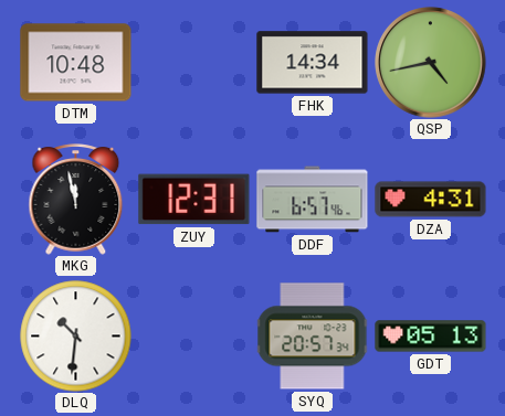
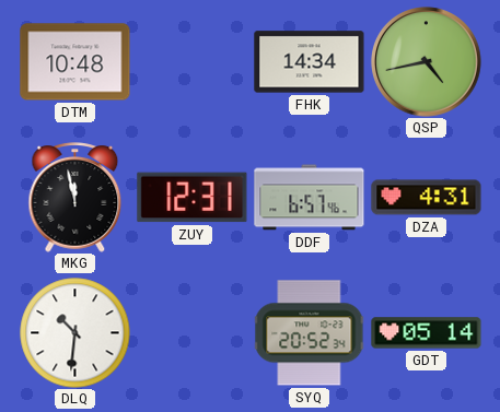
SYQ: 20:57 -> 20:52 (309, 333)
GDT: 05:13 -> 05:14 (427, 333)
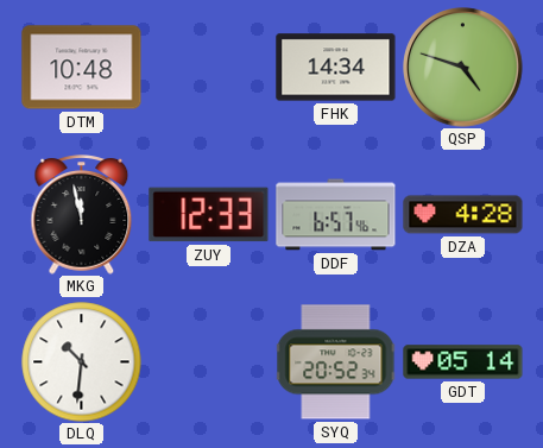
QSP: 4:43 -> 4:48 (463, 68)
ZUY: 12:31 -> 12:33 (209, 215)
DZA: 4:31 -> 4:28 (463, 215)
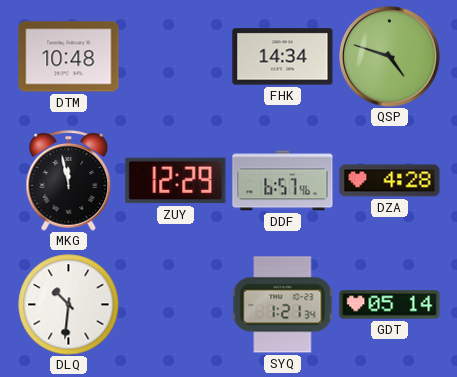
ZUY: 12:33 -> 12:29 (176, 181)
SYQ: 20:52 -> 1:21 (282, 305)
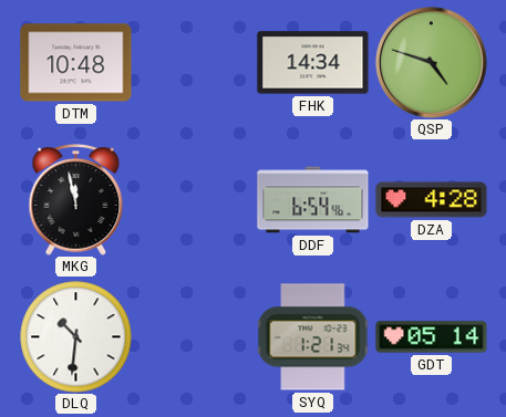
ZUY: 12:29 -> none (176, 181)
DDF: 6:57 -> 6:54 (313, 200)
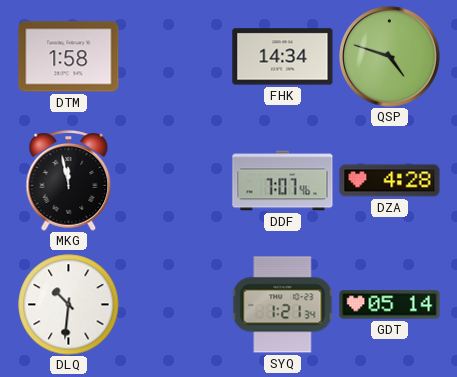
DTM: 10:48 -> 1:58 (69, 57)
DDF: 6:54 -> 7:07 (283, 181)
